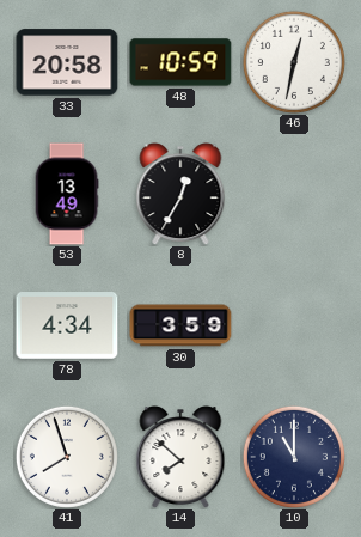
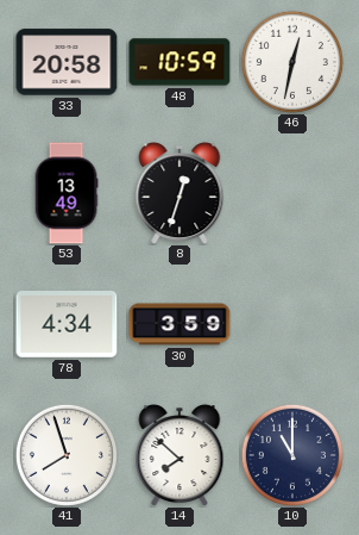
8: 12:35 -> 12:33 (179, 193)
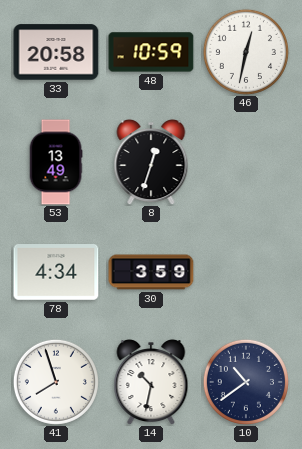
14: 7:52 -> 10:32 (151, 382)
10: 11:00 -> 10:39 (246, 382)
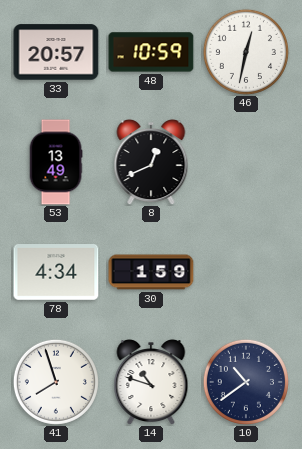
33: 20:58 -> 20:57 (56, 52)
8: 12:33 -> 12:41 (151, 162)
30: 3:59 -> 1:59 (151, 272)
14: 10:32 -> 10:48 (151, 382)
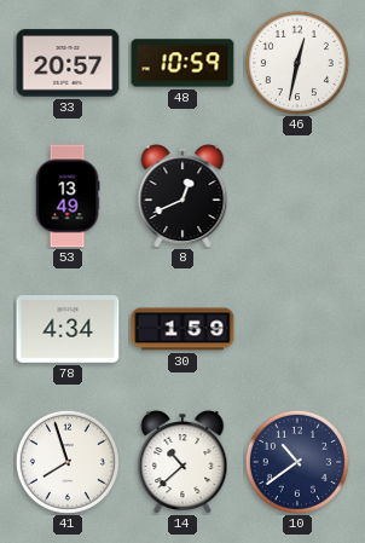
14: 10:48 -> 10:38 (182, 462)
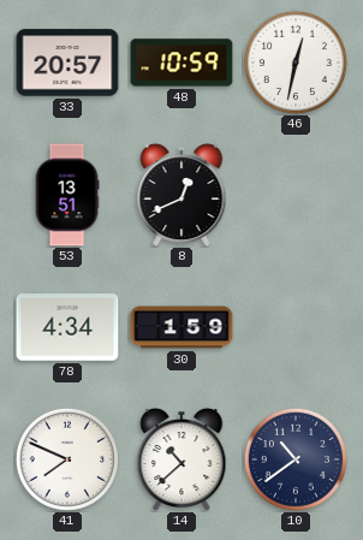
53: 13:49 -> 13:51 (67, 195)
41: 7:57 -> 7:49 (67, 459)
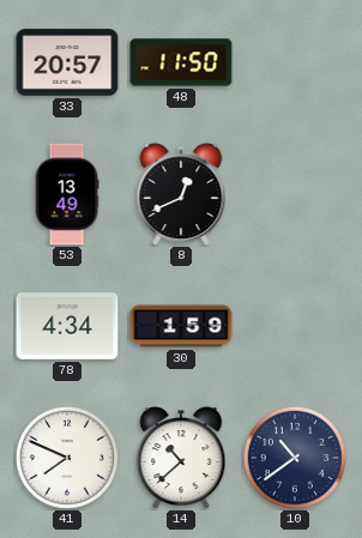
48: 10:59 -> 11:50 (181, 62)
46: 12:32 -> none (296, 63)
53: 13:51 -> 13:49 (67, 194)
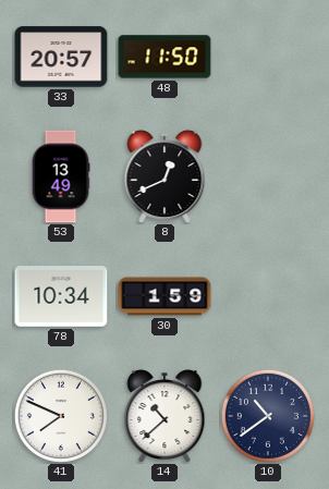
78: 4:34 -> 10:34 (61, 297)
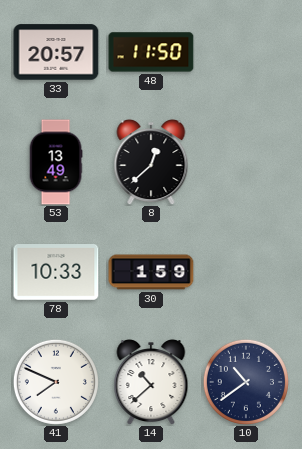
8: 12:41 -> 12:38 (151, 162)
78: 10:34 -> 10:33 (56, 273)
